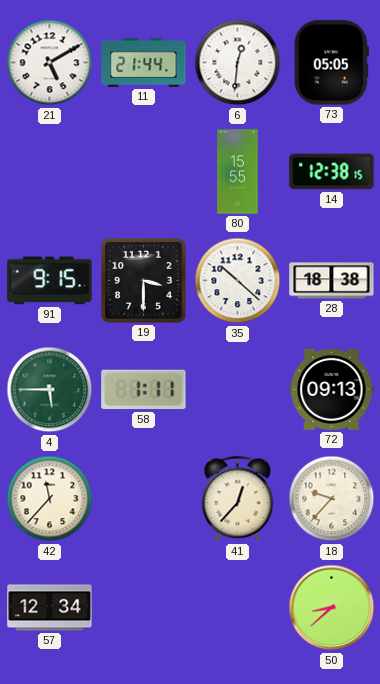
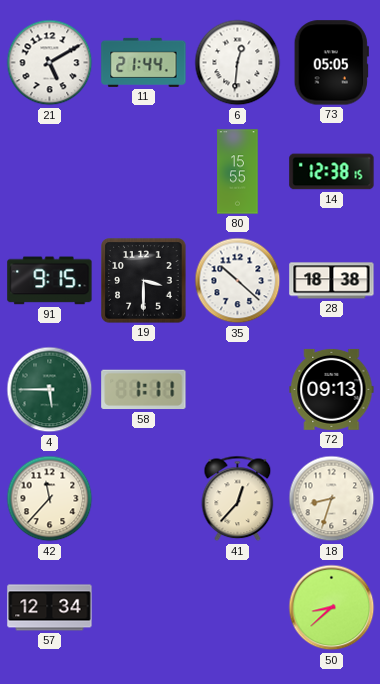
18: 9:37 -> 8:33 (332, 499)
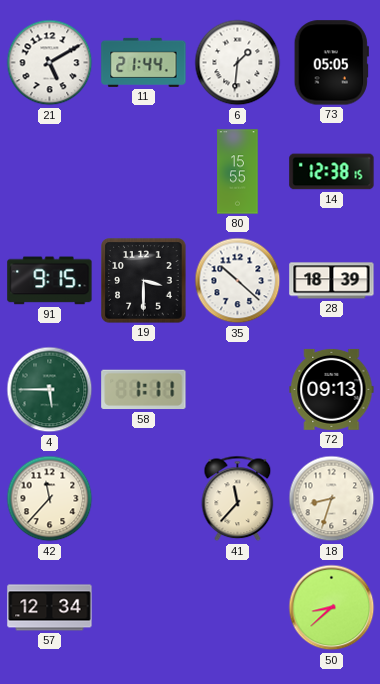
6: 12:31 -> 1:31 (238, 63)
28: 18:38 -> 18:39 (332, 281)
41: 12:37 -> 11:37 (238, 499)
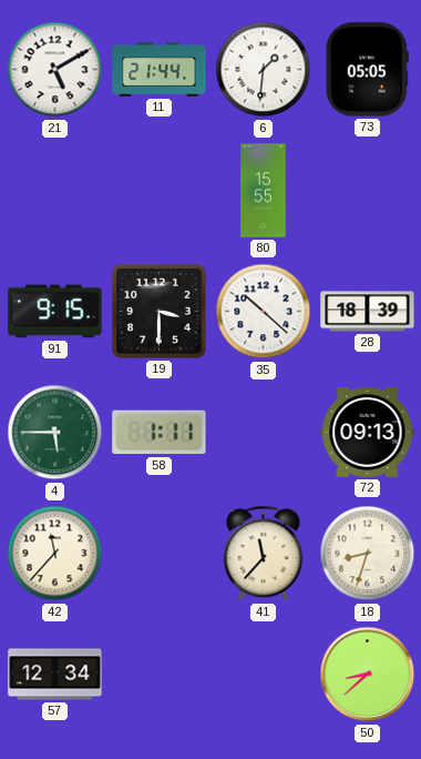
14: 12:38 -> none (332, 172)
